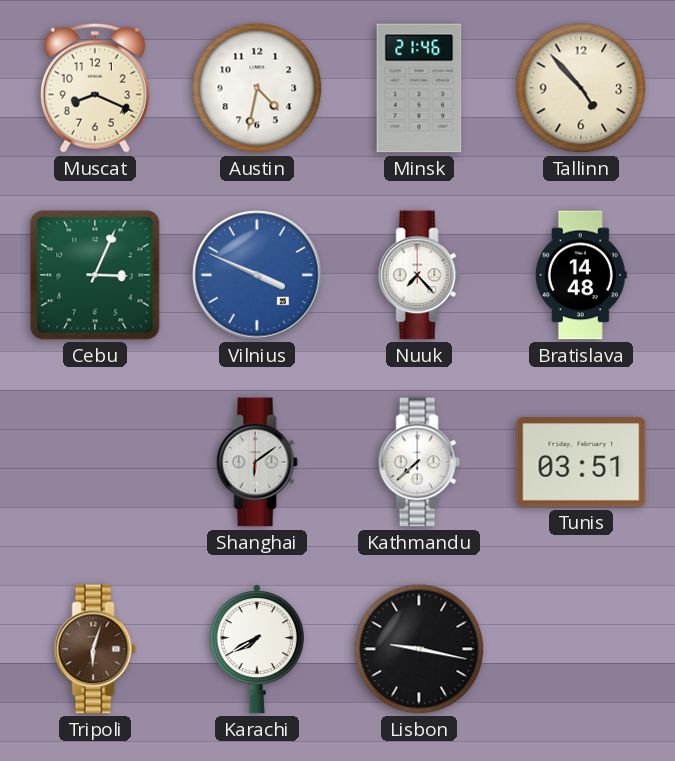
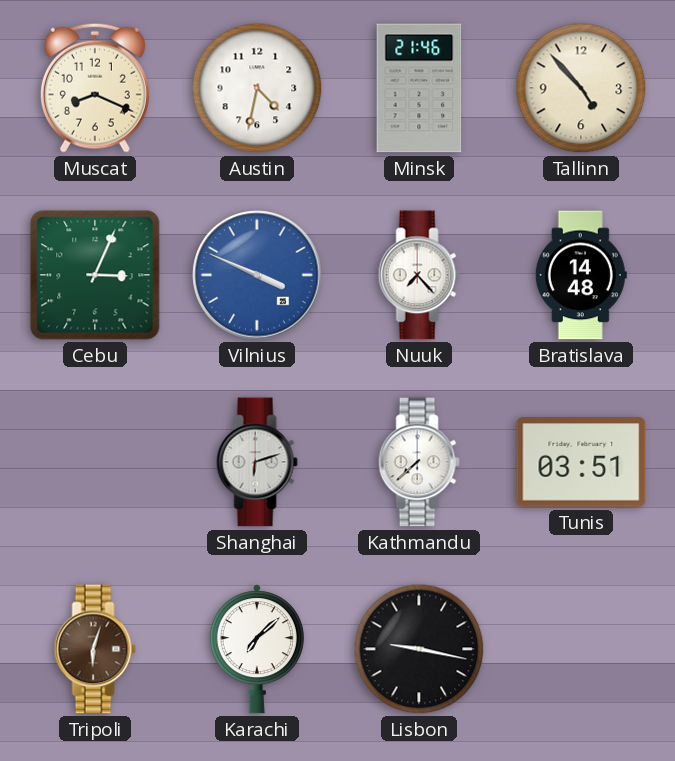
Shanghai: 6:09 -> 6:12 (257, 462)
Karachi: 7:40 -> 7:08 (257, 649)
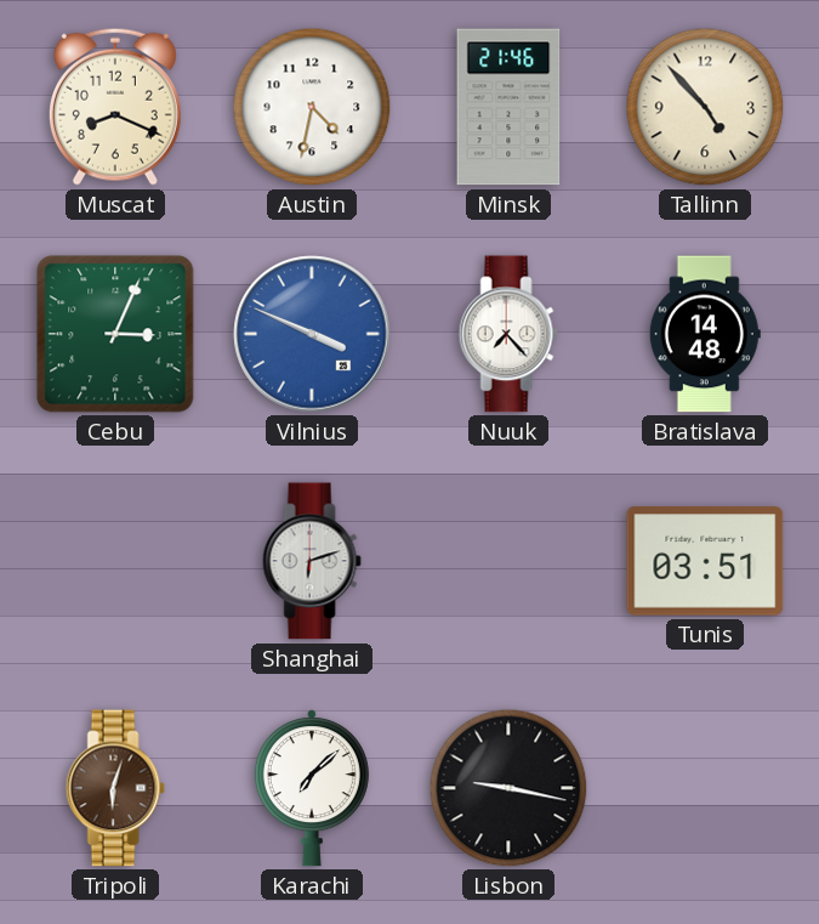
Kathmandu: 7:38 -> none (419, 462)
